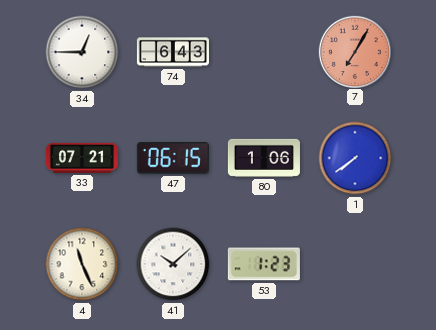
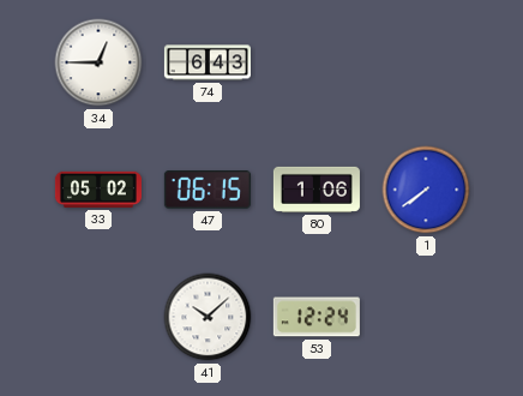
7: 7:05 -> none (354, 51)
33: 07:21 -> 05:02 (98, 190)
4: 11:26 -> none (82, 264)
53: 1:23 -> 12:24 (317, 317)
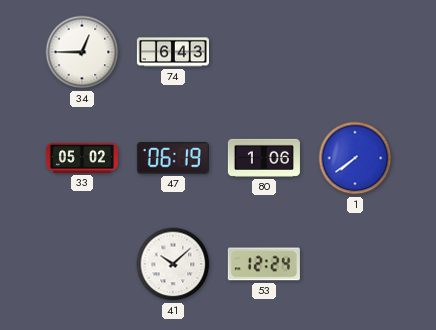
47: 06:15 -> 06:19 (173, 159)
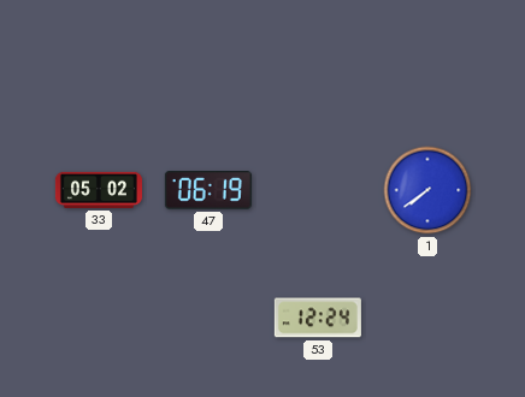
34: 12:45 -> none (82, 52)
74: 6:43 -> none (173, 52)
80: 1:06 -> none (264, 158)
41: 10:08 -> none (173, 264)
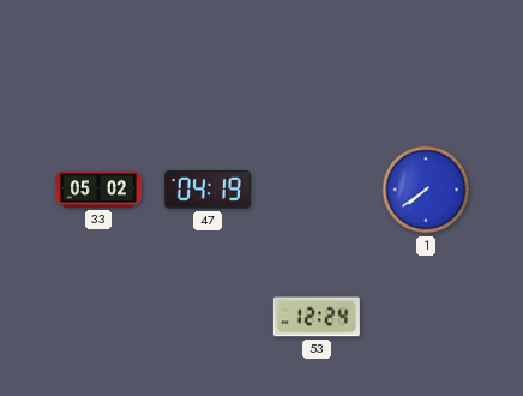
47: 06:19 -> 04:19 (208, 191)
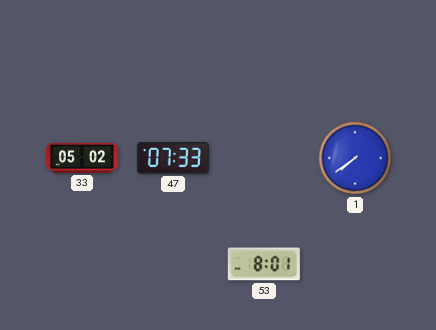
47: 04:19 -> 07:33 (173, 159)
53: 12:24 -> 8:01 (264, 264)
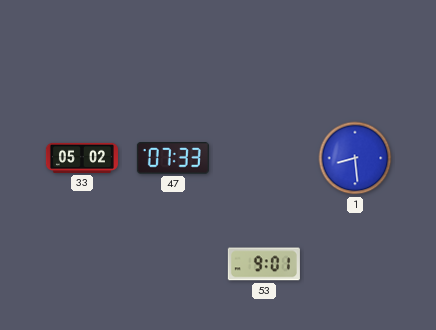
1: 7:39 -> 8:29 (355, 158)
53: 8:01 -> 9:01 (264, 264)
